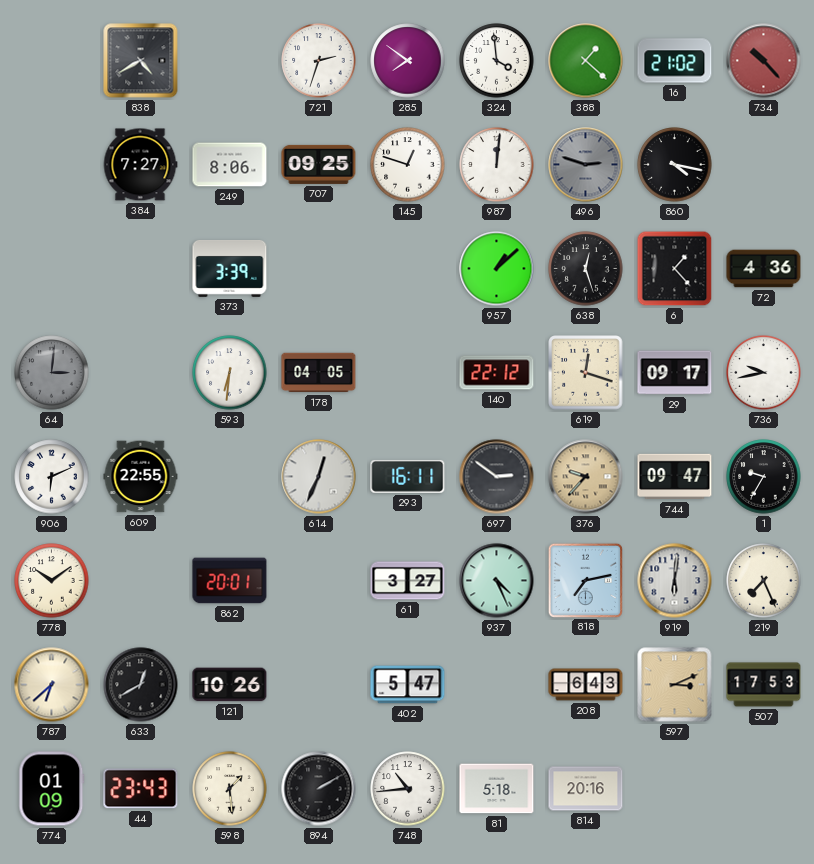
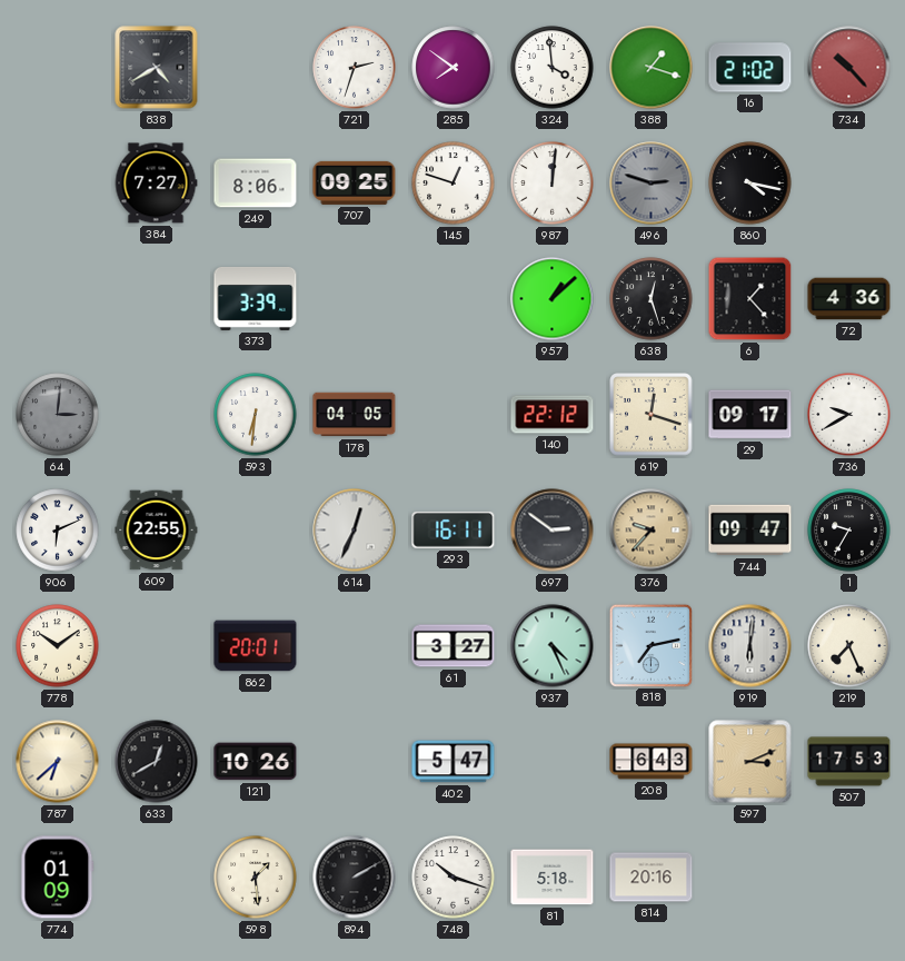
388: 1:22 -> 1:18 (652, 68)
736: 9:43 -> 9:40 (849, 415)
44: 23:43 -> none (141, 789)
748: 10:44 -> 10:18 (454, 878)
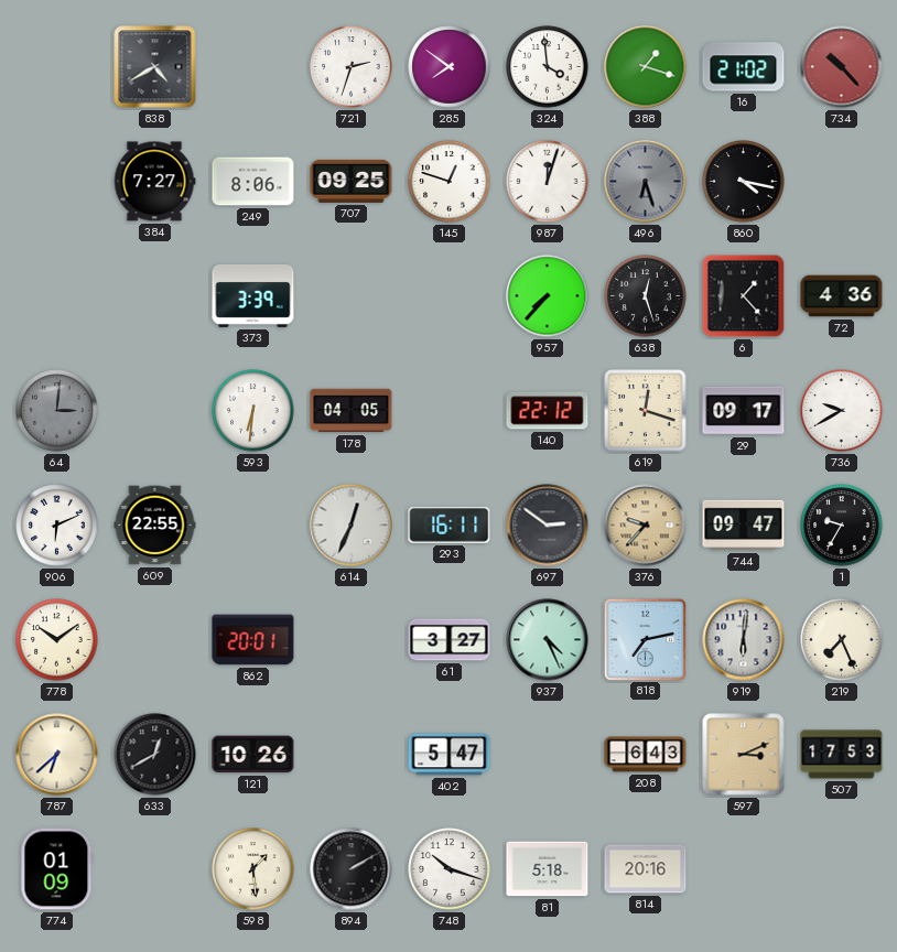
987: 12:01 -> 12:03 (548, 182)
496: 2:48 -> 6:27 (646, 182)
957: 1:08 -> 7:37 (548, 296)
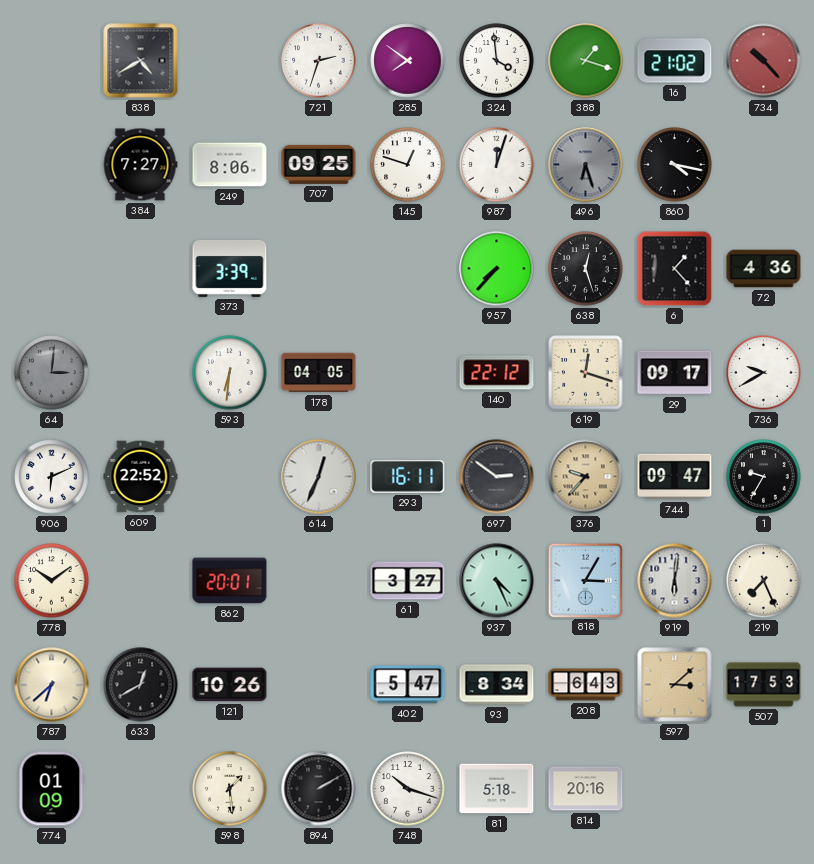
609: 22:55 -> 22:52 (141, 477)
818: 7:13 -> 3:05 (585, 580)
93: none -> 8:34 (497, 685)
597: 3:11 -> 3:08 (675, 685)
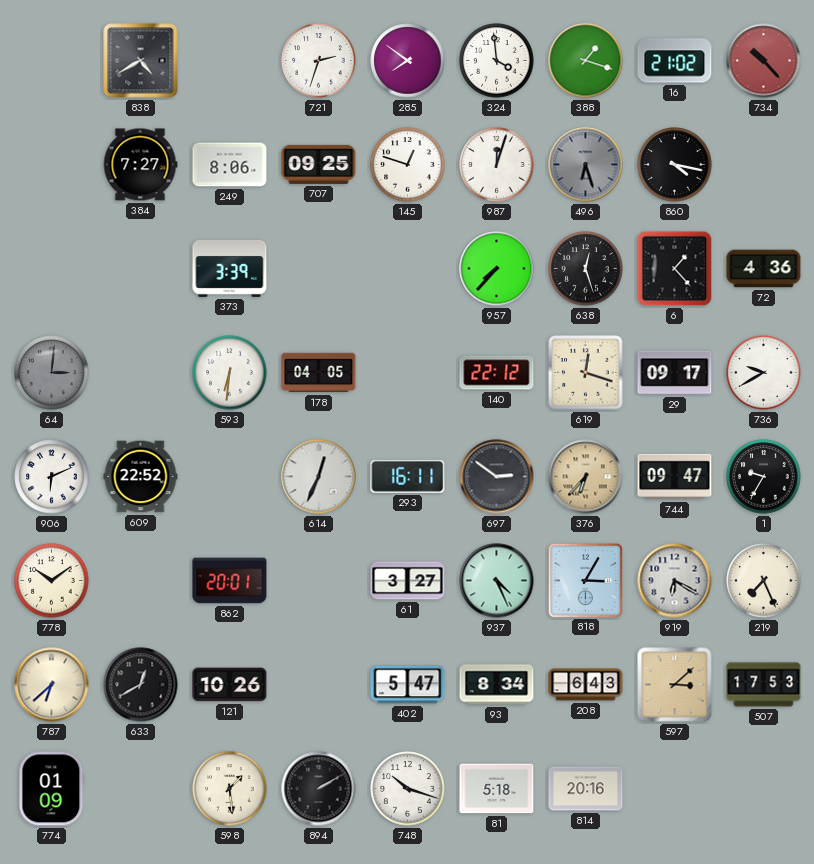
376: 9:37 -> 6:37 (586, 477)
919: 6:01 -> 6:20 (675, 581)
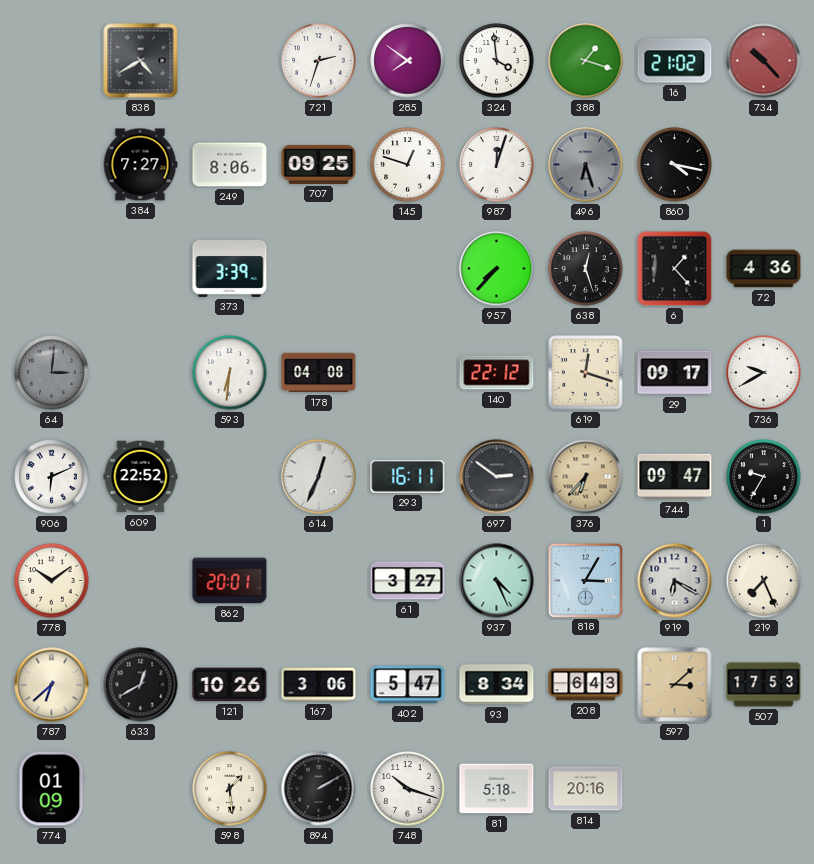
178: 04:05 -> 04:08 (319, 373)
167: none -> 3:06 (319, 685)
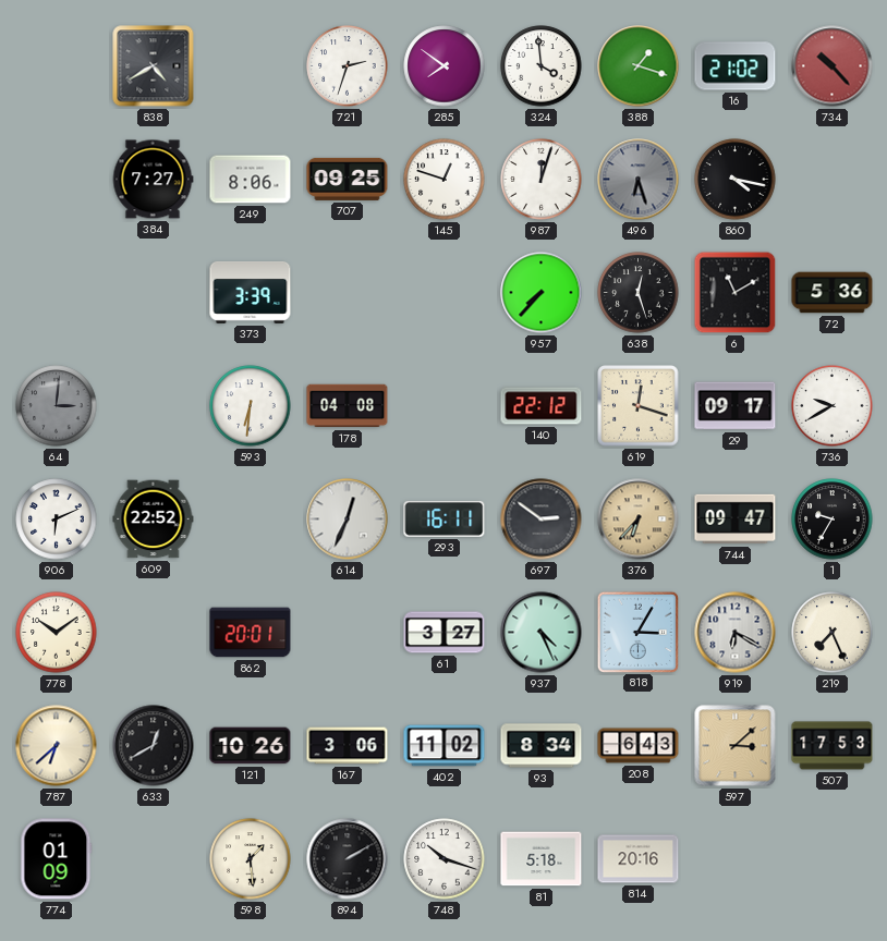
6: 1:23 -> 11:10 (736, 293)
72: 4:36 -> 5:36 (833, 293)
402: 5:47 -> 11:02 (445, 746)
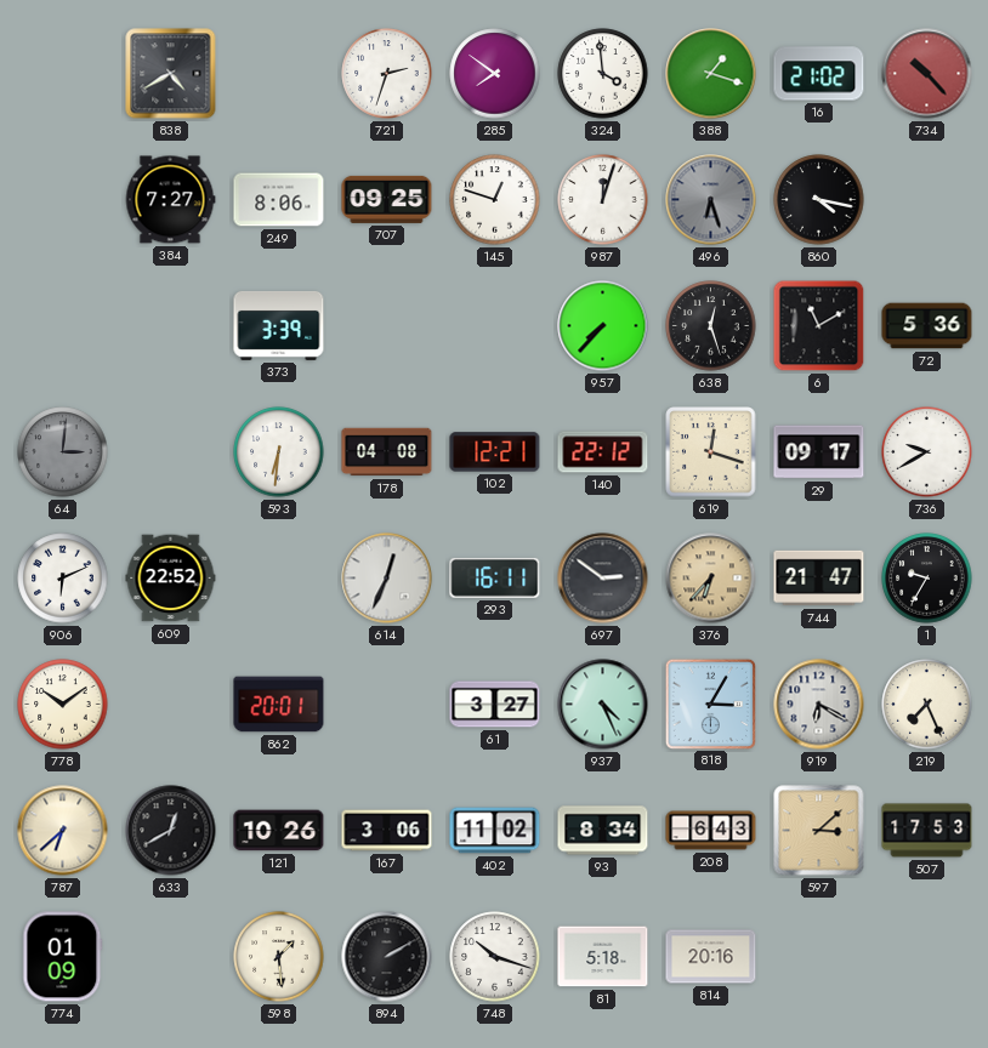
102: none -> 12:21 (495, 452)
744: 09:47 -> 21:47 (819, 579)
